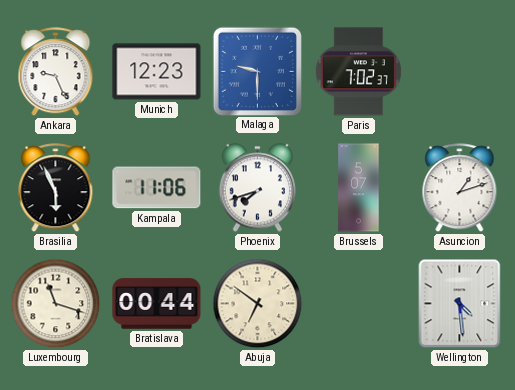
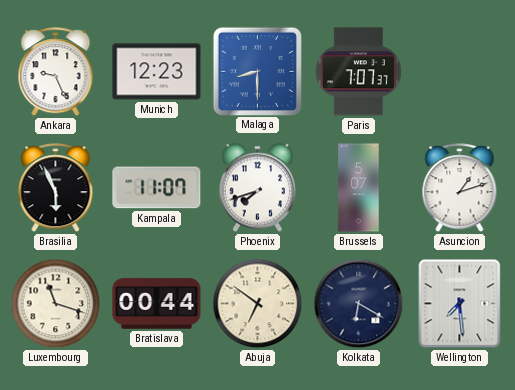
Malaga: 9:30 -> 8:30 (257, 71)
Paris: 7:02 -> 7:07 (358, 72)
Kampala: 11:06 -> 11:07 (157, 188)
Kolkata: none -> 6:20 (359, 304)
Wellington: 4:29 -> 7:29 (460, 304)
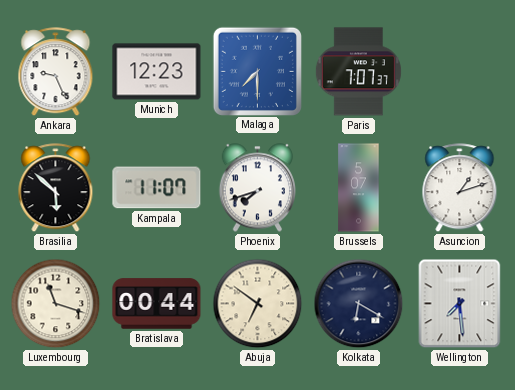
Malaga: 8:30 -> 7:30 (257, 71)
Brasilia: 5:56 -> 5:52 (56, 188)
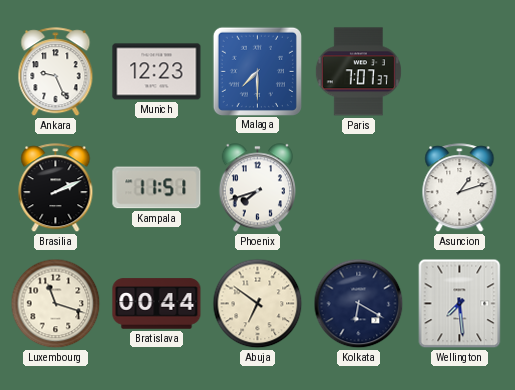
Brasilia: 5:52 -> 2:11 (56, 188)
Kampala: 11:07 -> 11:51 (157, 188)
Brussels: 5:07 -> none (359, 188)
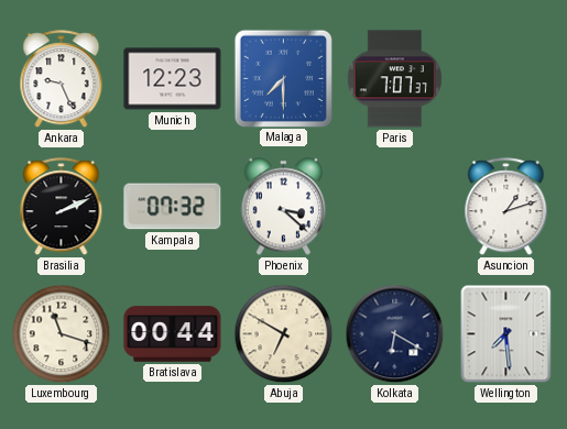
Kampala: 11:51 -> 07:32 (173, 207)
Phoenix: 7:42 -> 3:22 (283, 207)
Abuja: 6:51 -> 6:50 (284, 334)
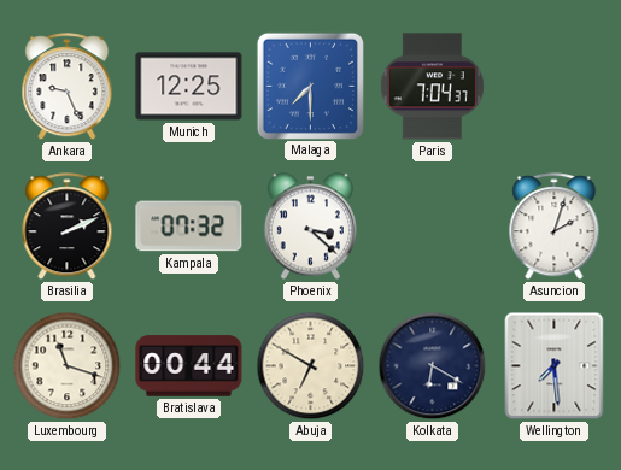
Munich: 12:23 -> 12:25 (189, 87)
Paris: 7:07 -> 7:04 (432, 87)
Asuncion: 1:12 -> 2:03 (555, 227)
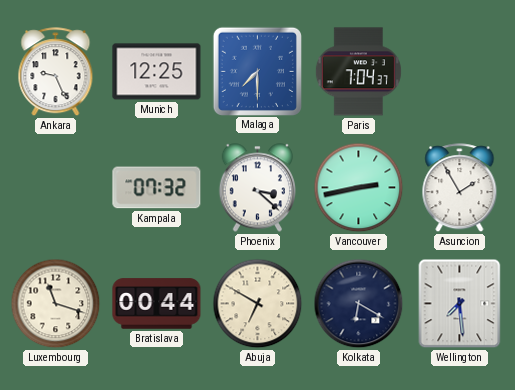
Brasilia: 2:11 -> none (68, 227)
Vancouver: none -> 2:43 (359, 188)
Asuncion: 2:03 -> 1:55 (460, 188)
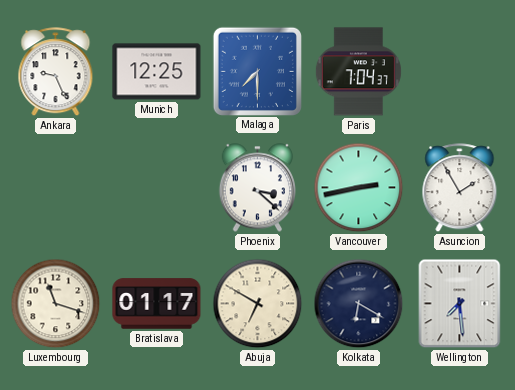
Kampala: 07:32 -> none (157, 188)
Bratislava: 00:44 -> 01:17 (157, 304)
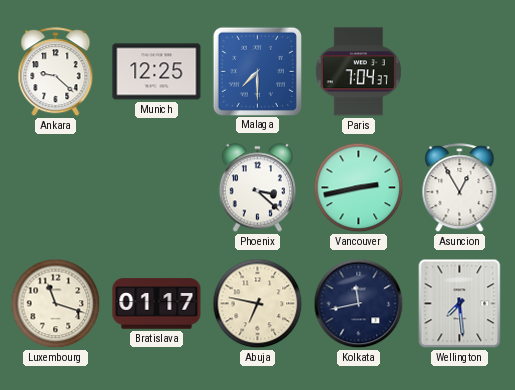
Ankara: 9:26 -> 9:22 (56, 72)
Asuncion: 1:55 -> 12:55 (460, 188)
Abuja: 6:50 -> 6:47 (258, 304)
Kolkata: 6:20 -> 11:43 (359, 304)
